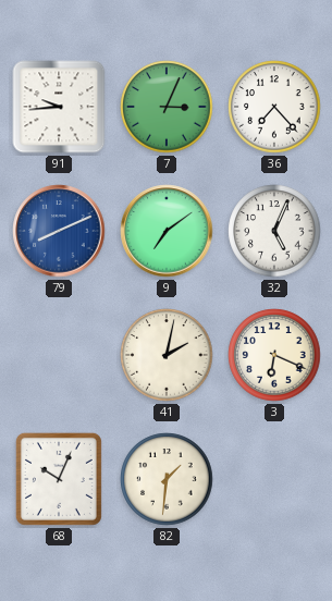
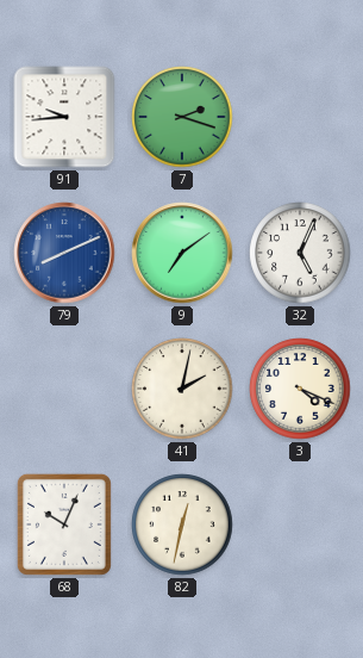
7: 3:04 -> 2:18 (182, 117)
36: 7:23 -> none (274, 107)
3: 6:19 -> 4:19 (300, 389)
82: 1:31 -> 12:32 (182, 524)
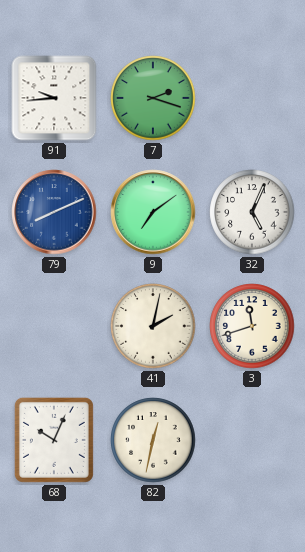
3: 4:19 -> 11:42 (252, 326)
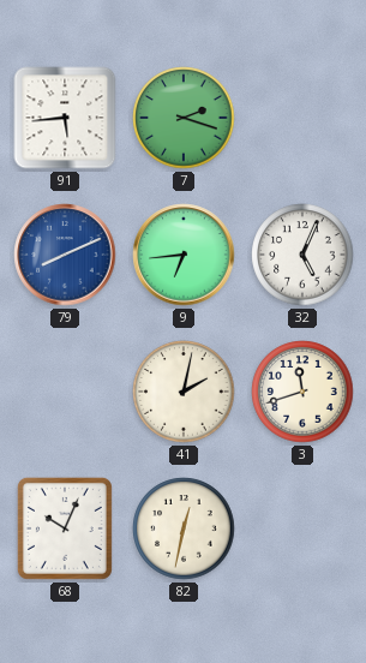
91: 9:44 -> 5:44 (65, 118)
9: 7:09 -> 6:44 (184, 255)
